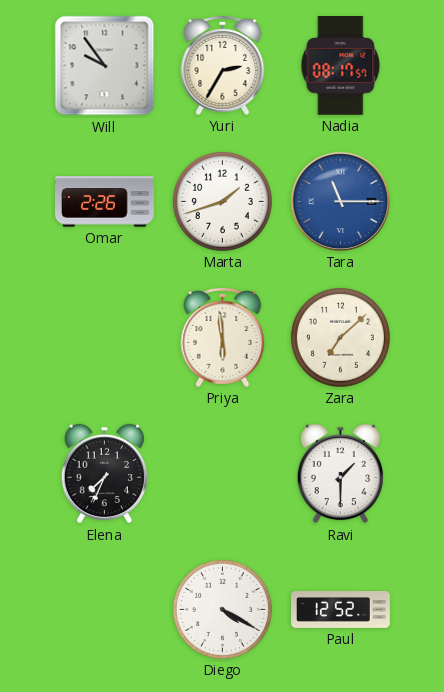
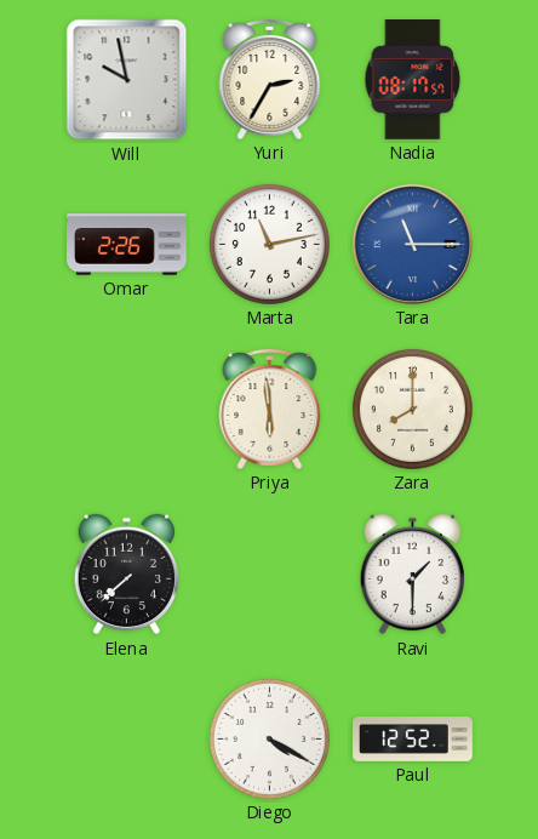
Will: 9:54 -> 9:58 (127, 80)
Marta: 1:42 -> 11:13 (269, 244)
Zara: 7:08 -> 8:00 (412, 409)
Elena: 7:34 -> 7:38 (126, 575)
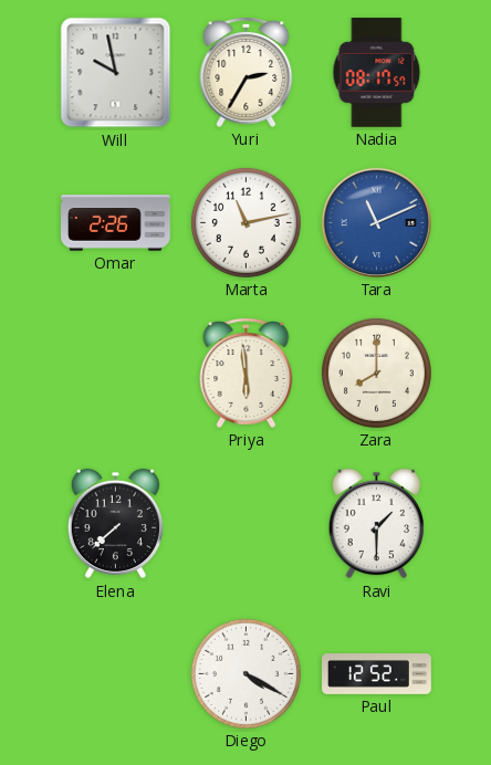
Tara: 11:15 -> 11:11 (376, 222)
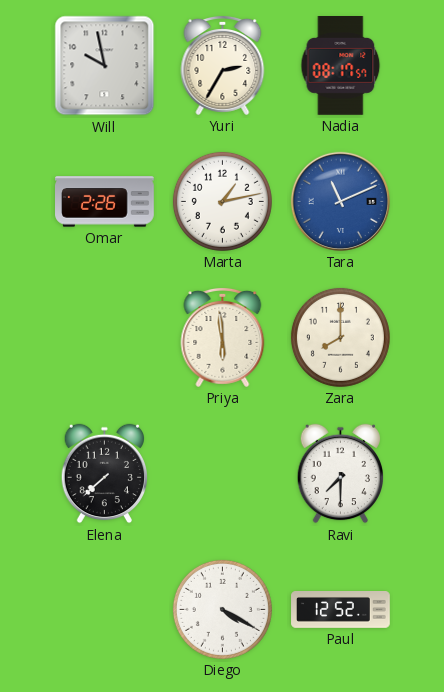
Marta: 11:13 -> 1:13 (222, 201)
Ravi: 1:30 -> 7:30 (340, 474)
